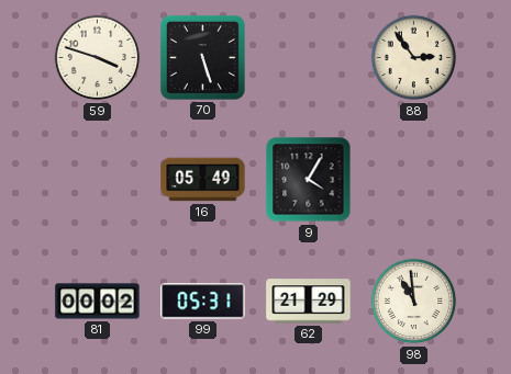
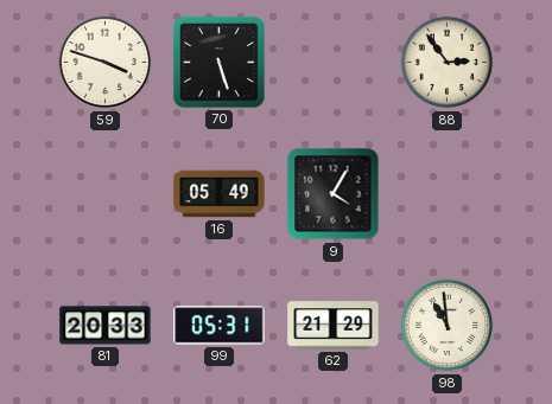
81: 00:02 -> 20:33 (106, 326)
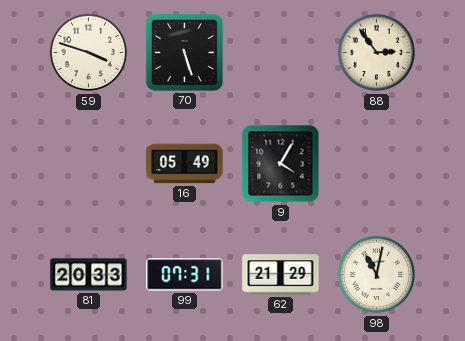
99: 05:31 -> 07:31 (185, 275)
98: 10:59 -> 11:02 (377, 275)
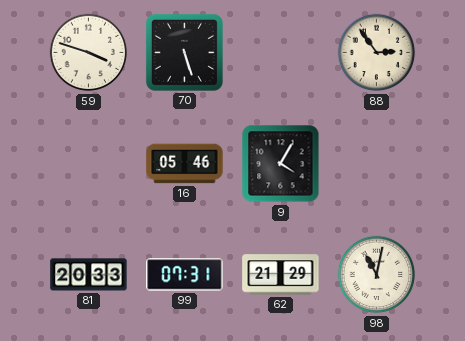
16: 05:49 -> 05:46 (185, 164)
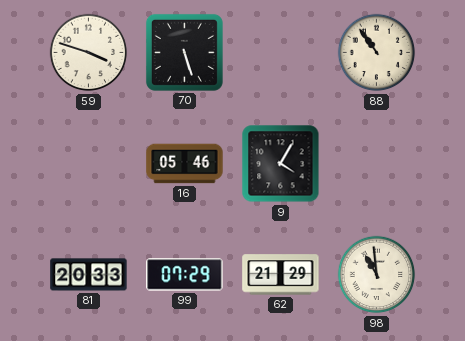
88: 2:54 -> 10:54 (377, 53)
99: 07:31 -> 07:29 (185, 275)
98: 11:02 -> 10:59 (377, 275)
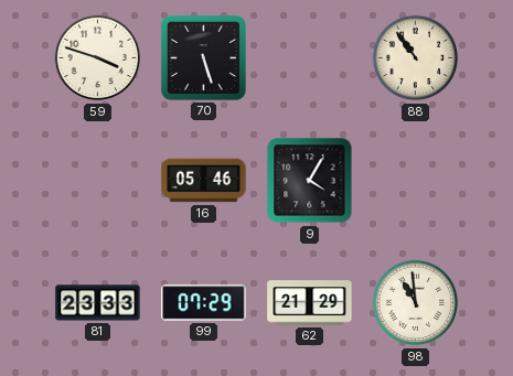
81: 20:33 -> 23:33 (98, 303)
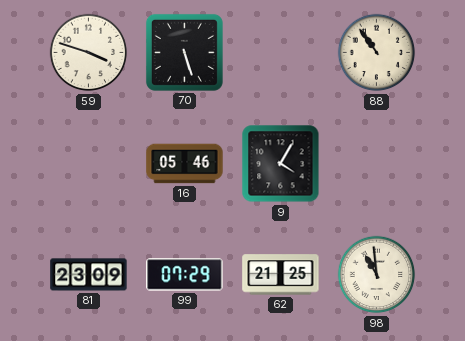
81: 23:33 -> 23:09 (89, 275)
62: 21:29 -> 21:25 (281, 275)
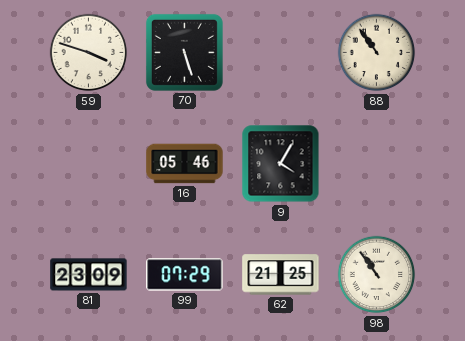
98: 10:59 -> 10:54 (377, 275)
